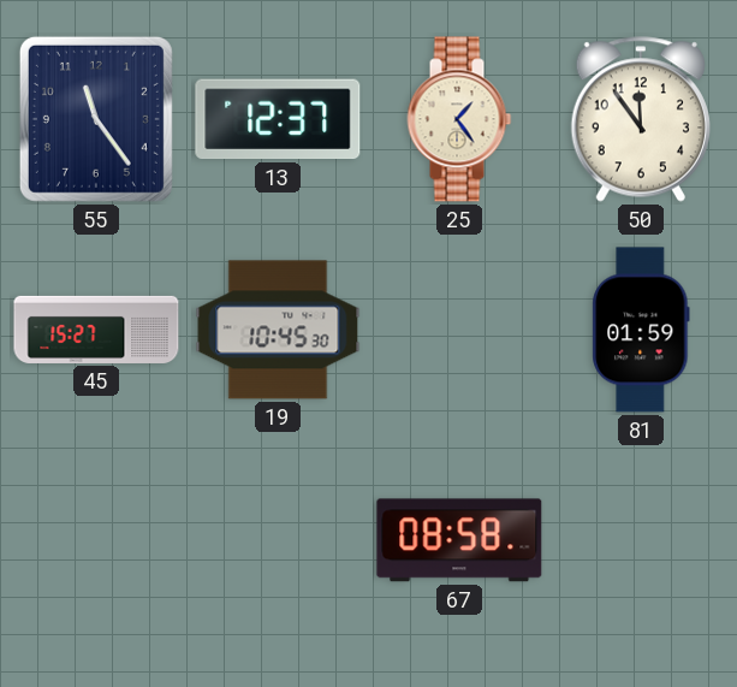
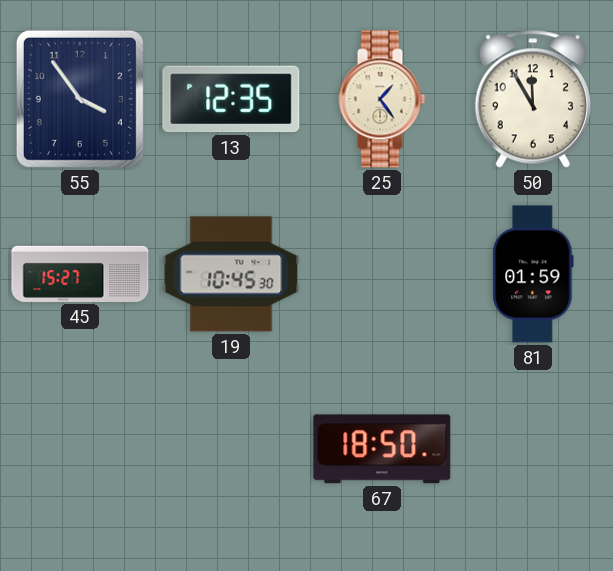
55: 11:24 -> 3:54 (80, 99)
13: 12:37 -> 12:35 (231, 99)
50: 11:54 -> 11:55 (533, 99)
67: 08:58 -> 18:50 (382, 449)
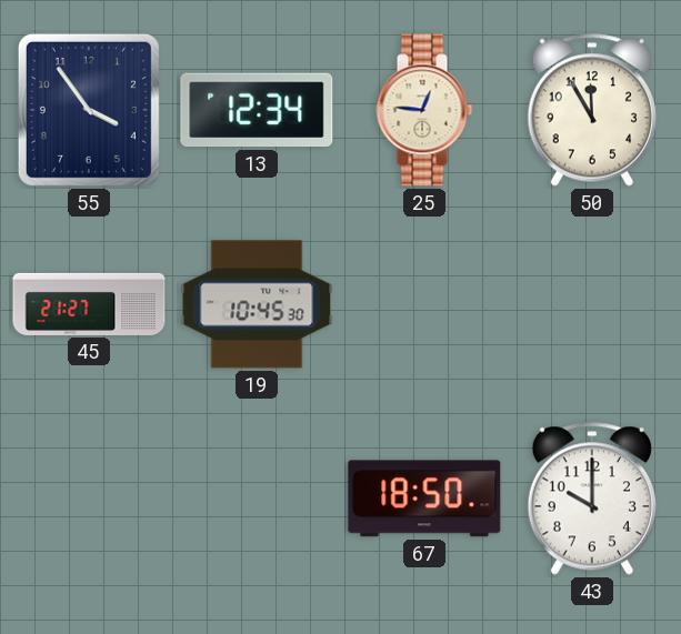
13: 12:35 -> 12:34 (257, 110)
25: 1:24 -> 12:46 (424, 110)
45: 15:27 -> 21:27 (89, 304)
81: 01:59 -> none (533, 274)
43: none -> 10:00 (592, 499)
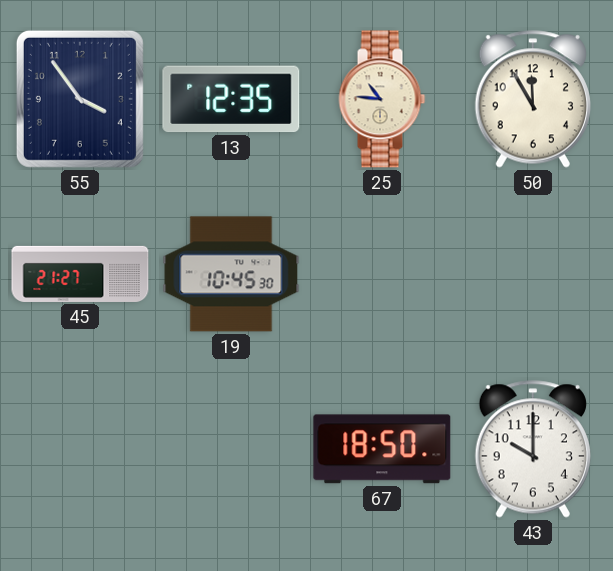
13: 12:34 -> 12:35 (231, 99)
25: 12:46 -> 10:46 (382, 99)
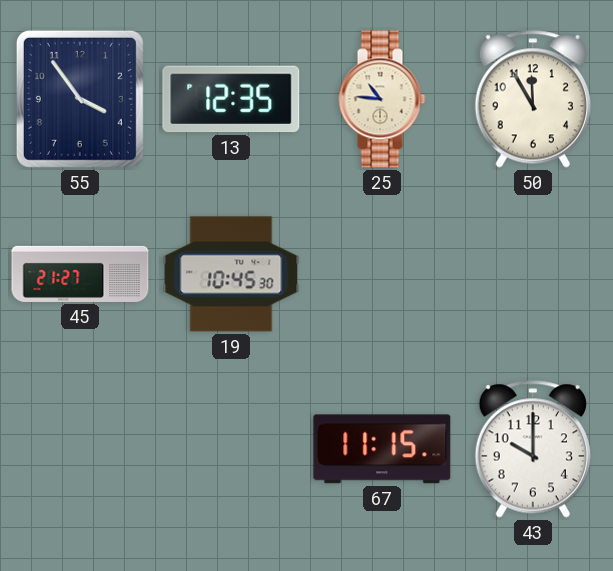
67: 18:50 -> 11:15 (382, 449)
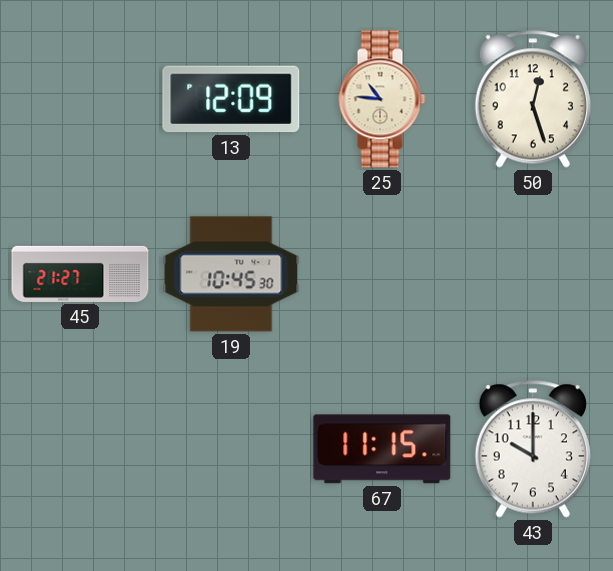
55: 3:54 -> none (80, 99)
13: 12:35 -> 12:09 (231, 99)
50: 11:55 -> 12:27 (533, 99)
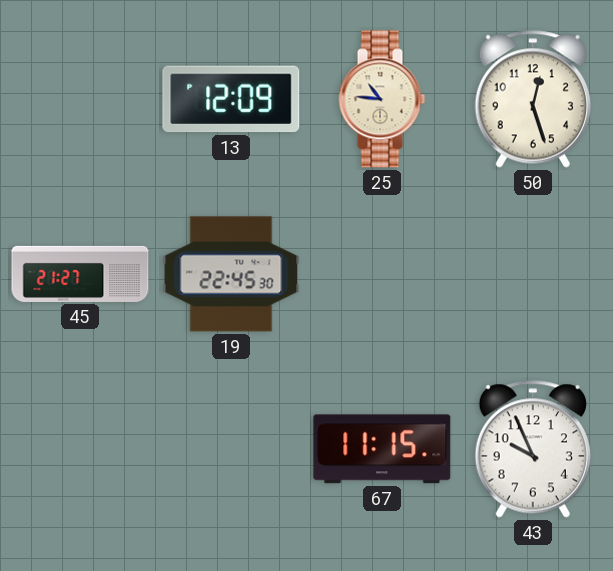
19: 10:45 -> 22:45 (231, 274)
43: 10:00 -> 9:56 (533, 449)
